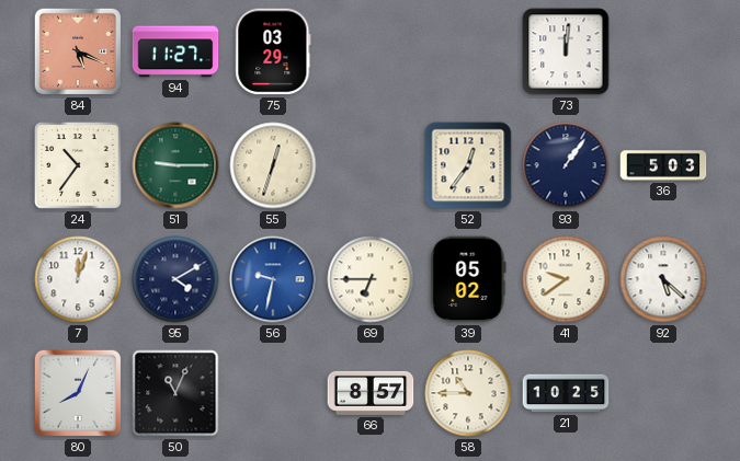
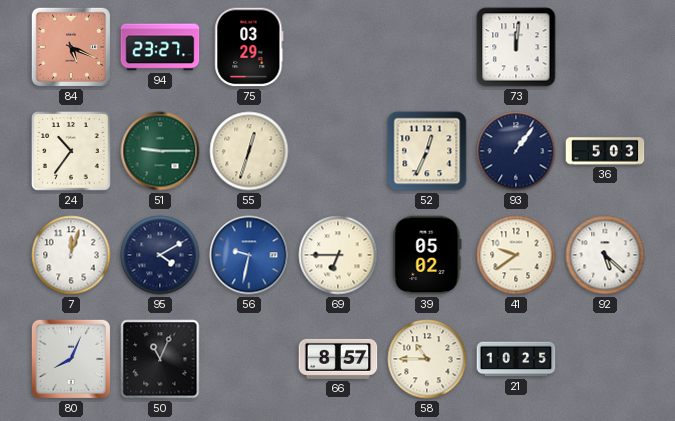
94: 11:27 -> 23:27 (160, 47)
52: 12:36 -> 12:34 (427, 151)
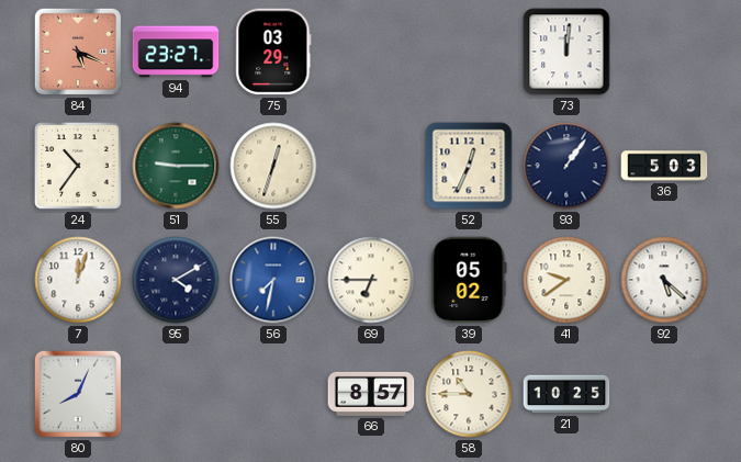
56: 9:32 -> 7:32 (273, 280)
50: 11:04 -> none (160, 359)
